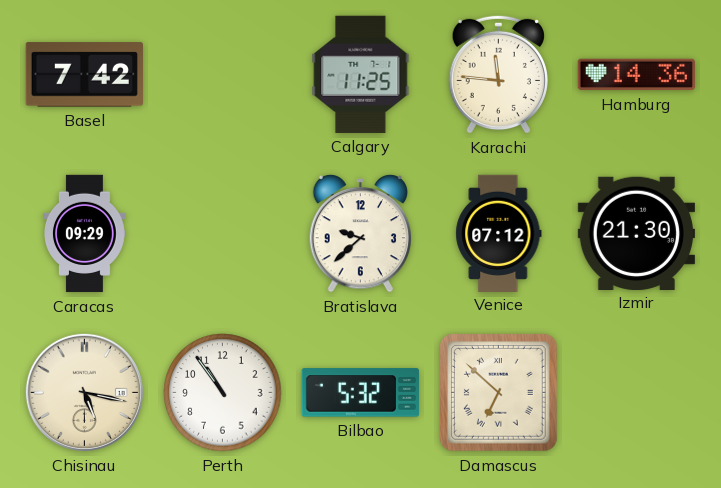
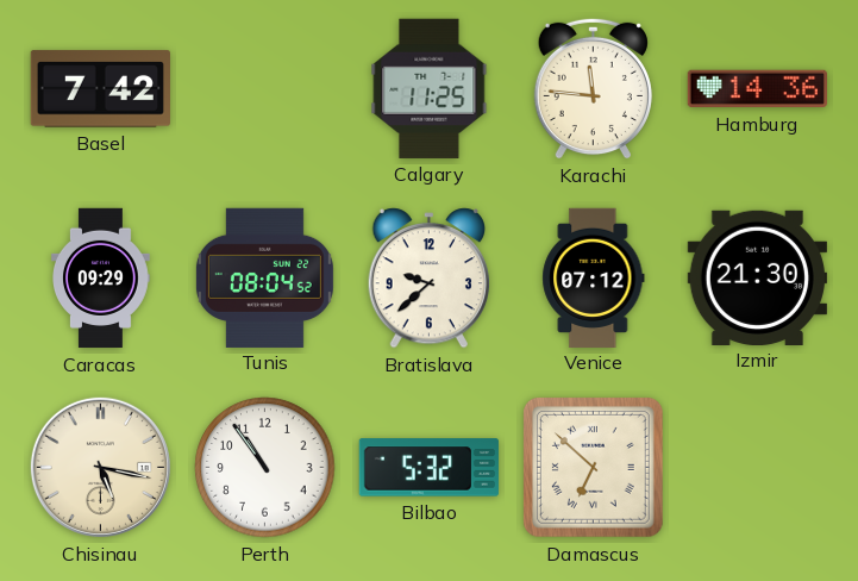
Tunis: none -> 08:04 (264, 277)
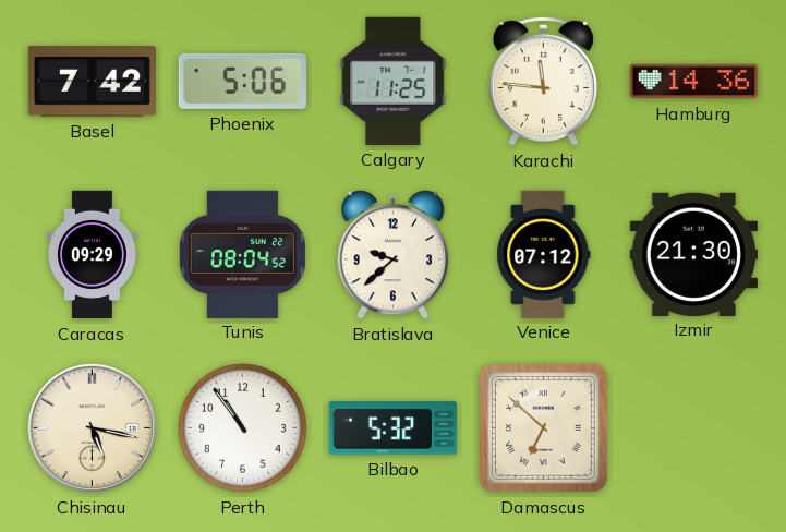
Phoenix: none -> 5:06 (242, 81)
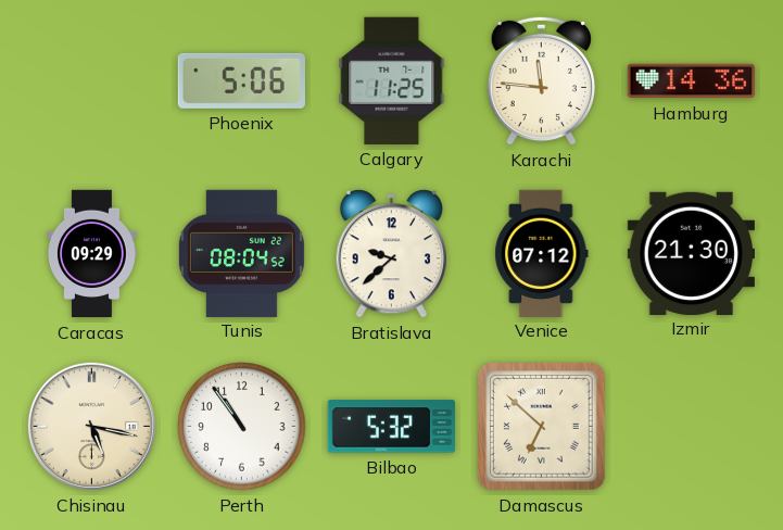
Basel: 7:42 -> none (92, 82)
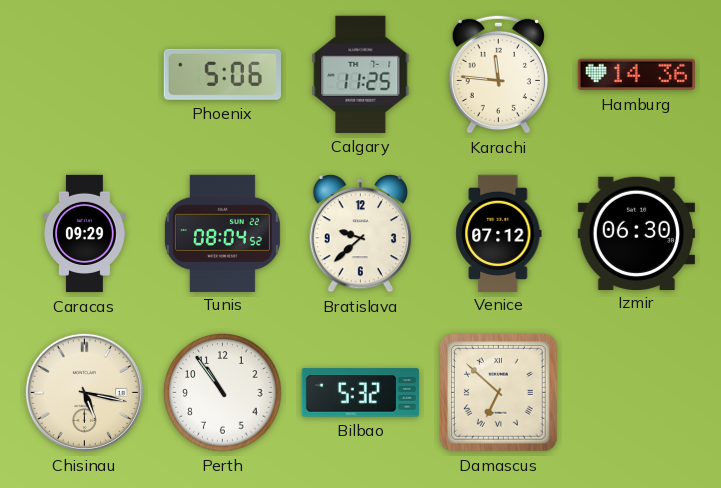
Izmir: 21:30 -> 06:30 (636, 233)
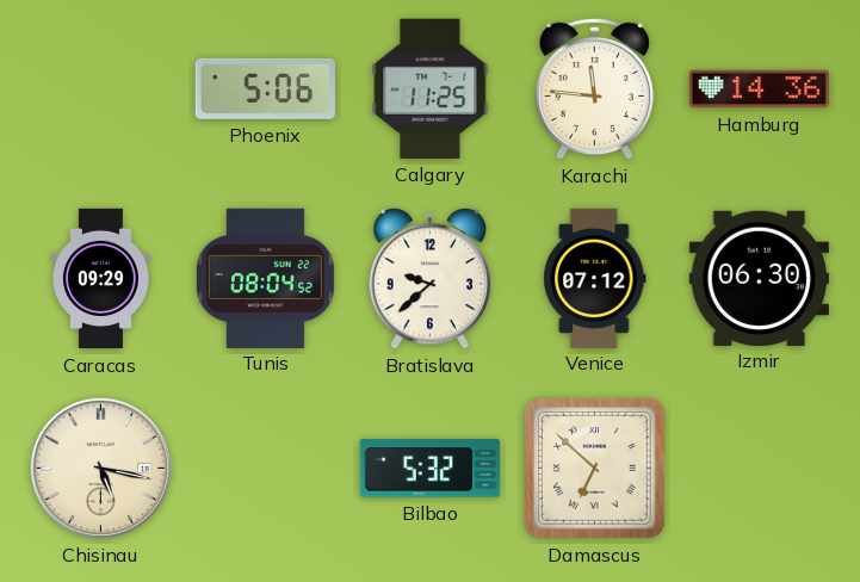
Perth: 10:54 -> none (223, 393)
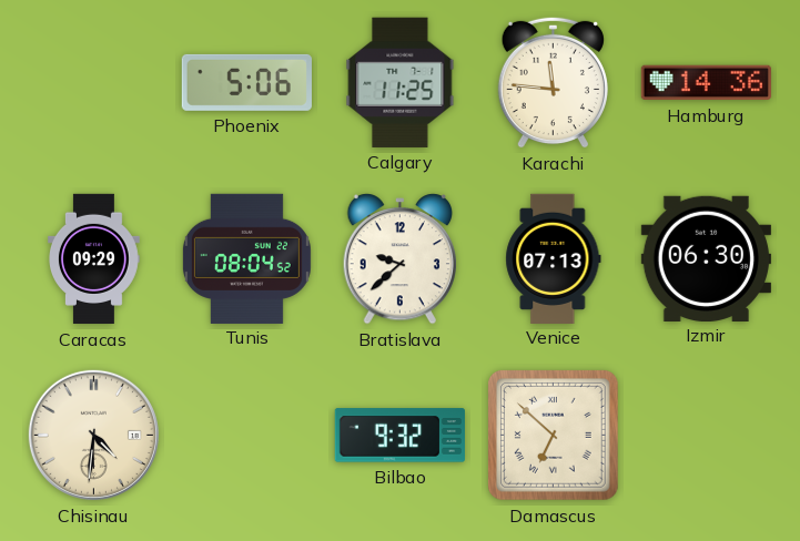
Venice: 07:12 -> 07:13 (554, 258)
Chisinau: 5:17 -> 4:31 (93, 435)
Bilbao: 5:32 -> 9:32 (399, 436)
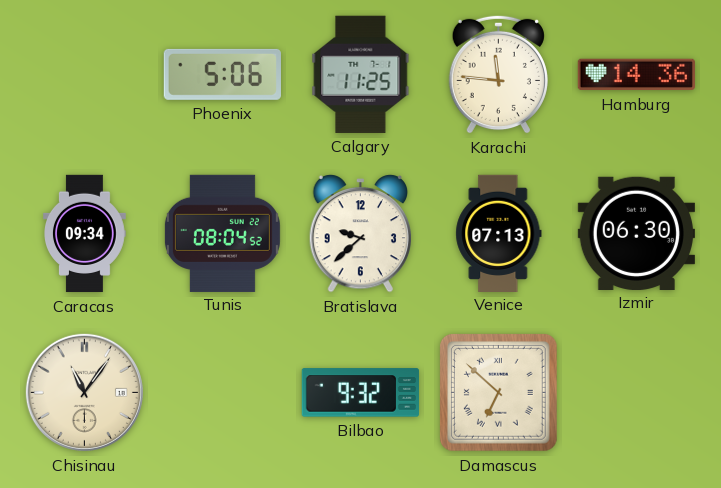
Caracas: 09:29 -> 09:34 (85, 234)
Chisinau: 4:31 -> 11:06 (84, 392)
